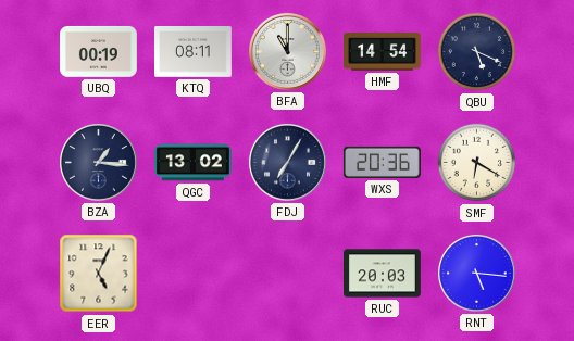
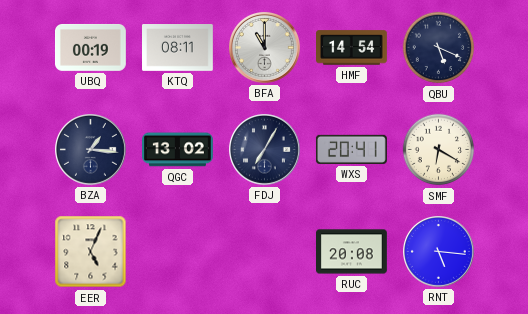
WXS: 20:36 -> 20:41 (351, 149)
RUC: 20:03 -> 20:08 (352, 252)
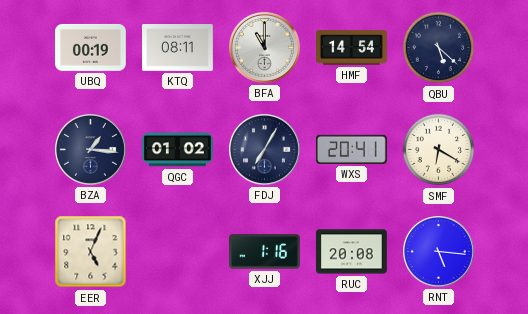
QBU: 5:19 -> 5:22 (439, 48)
QGC: 13:02 -> 01:02 (178, 150)
XJJ: none -> 1:16 (265, 252)
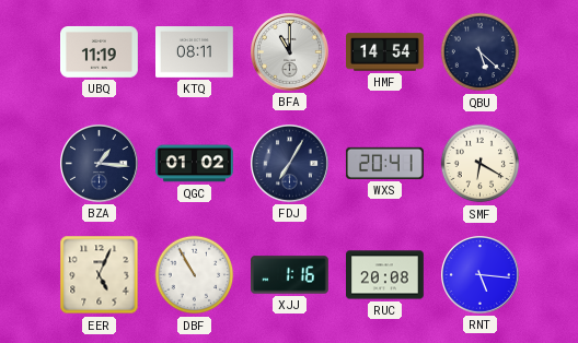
UBQ: 00:19 -> 11:19 (100, 51)
DBF: none -> 10:55 (195, 275)
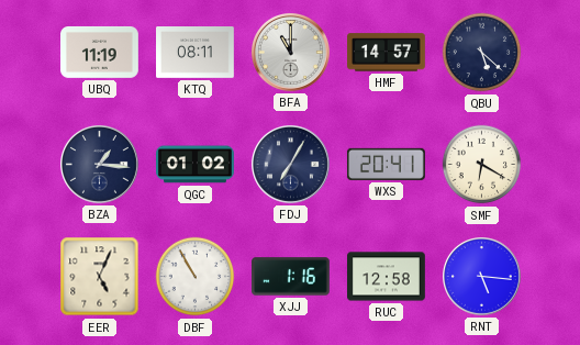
HMF: 14:54 -> 14:57 (387, 53)
RUC: 20:08 -> 12:58 (387, 277)
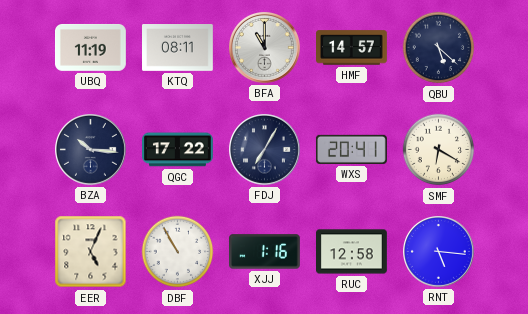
BZA: 1:16 -> 10:16 (91, 150)
QGC: 01:02 -> 17:22 (178, 150)
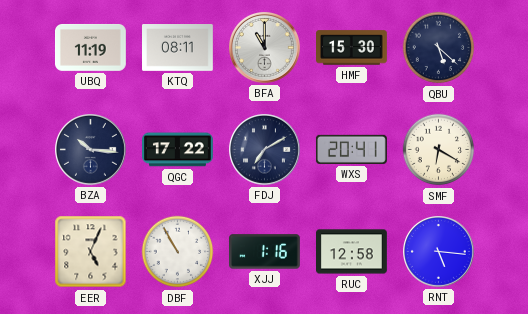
HMF: 14:57 -> 15:30 (352, 48)
FDJ: 7:05 -> 7:10 (265, 150)
